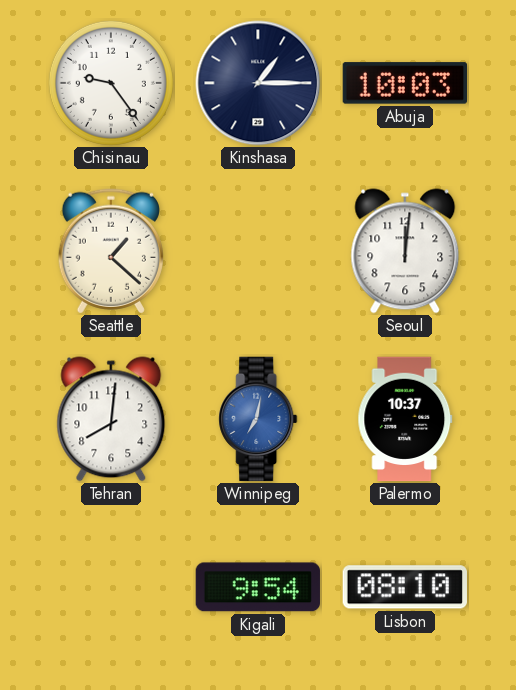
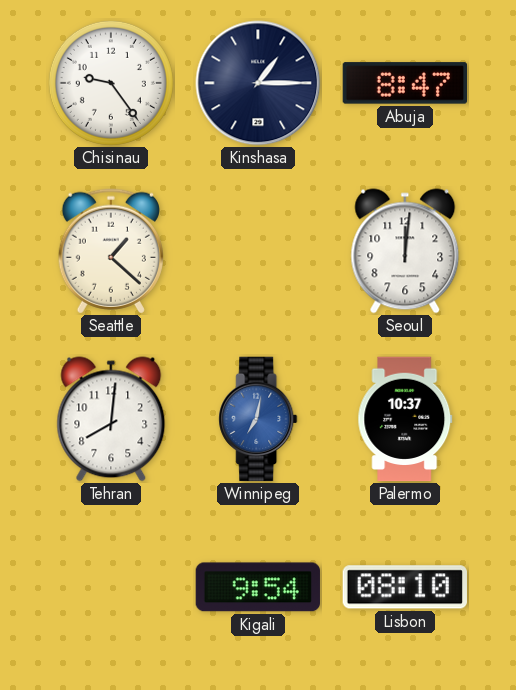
Abuja: 10:03 -> 8:47 (404, 83)
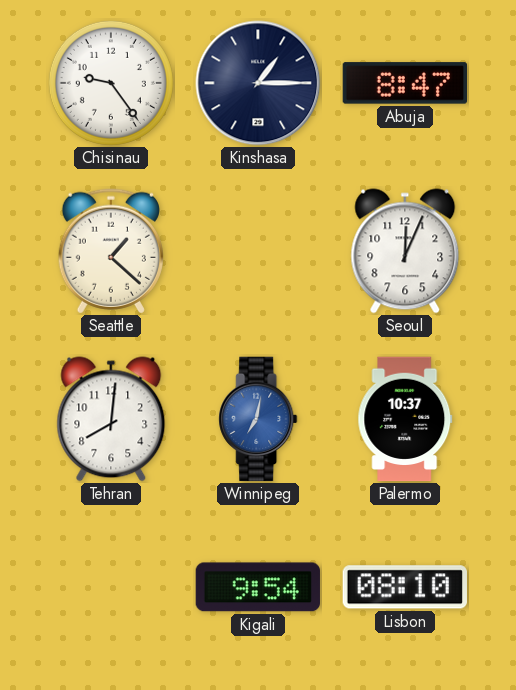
Seoul: 12:01 -> 12:04 (405, 251)
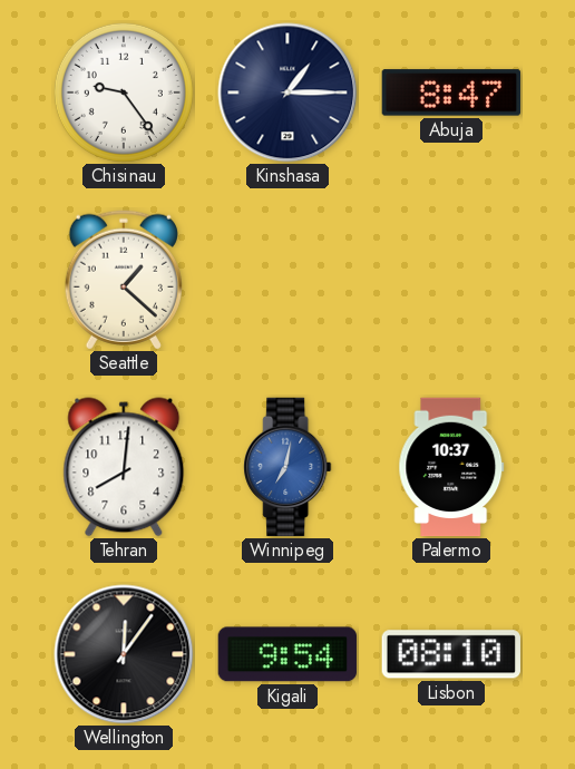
Seoul: 12:04 -> none (405, 251)
Wellington: none -> 12:06 (124, 654)
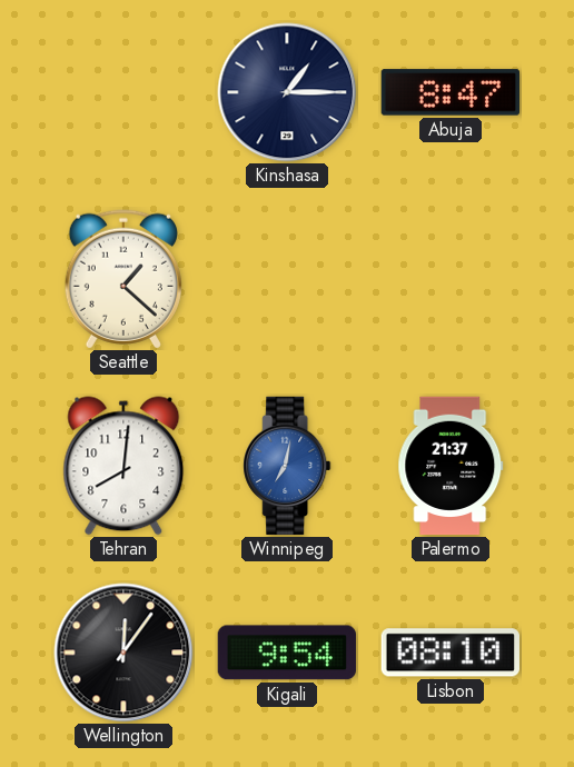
Chisinau: 9:24 -> none (124, 93)
Palermo: 10:37 -> 21:37 (451, 466)
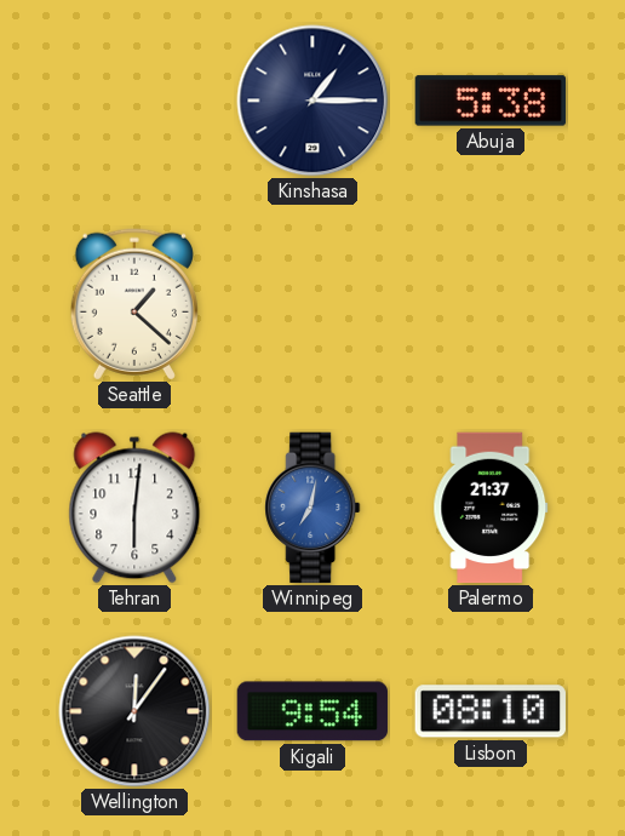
Abuja: 8:47 -> 5:38 (489, 101)
Tehran: 8:01 -> 6:01 (134, 508)
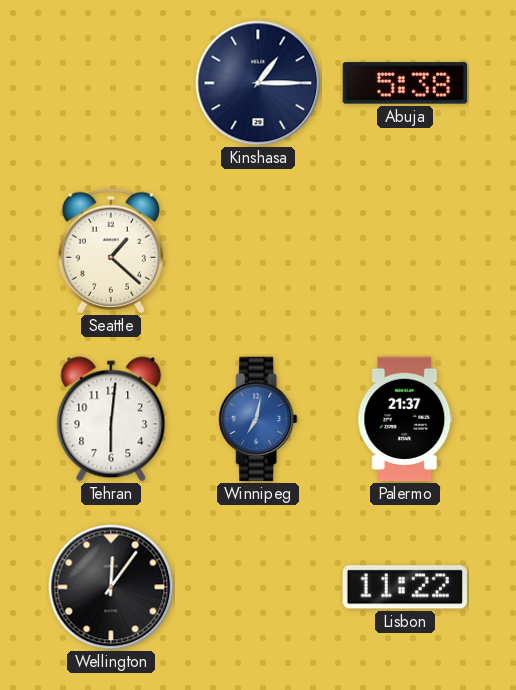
Kigali: 9:54 -> none (312, 711)
Lisbon: 08:10 -> 11:22 (405, 587)
